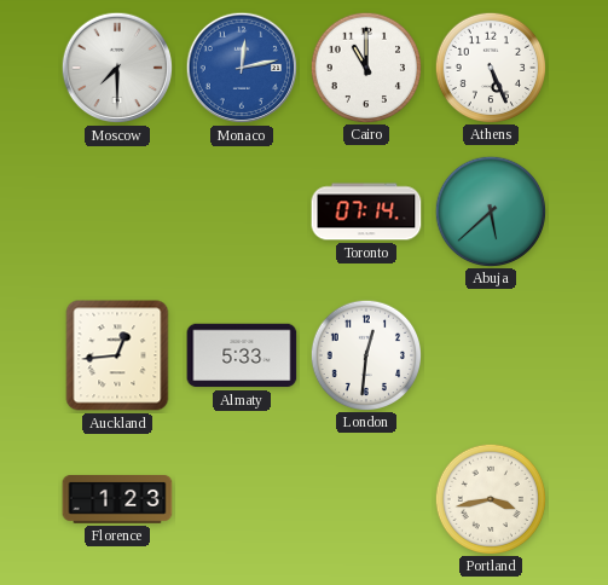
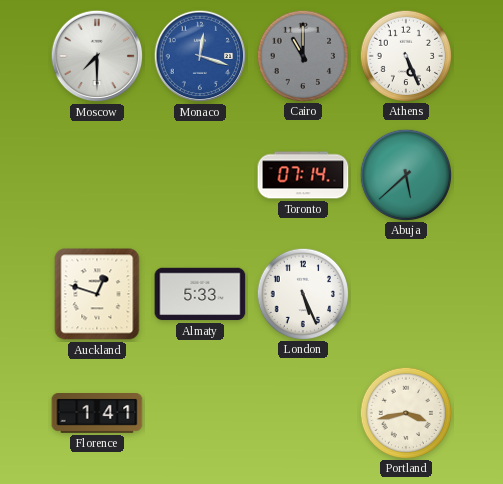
Monaco: 12:13 -> 12:18 (200, 56)
Cairo dial: white -> grey (302, 55)
Auckland: 12:44 -> 12:48 (97, 294)
London: 12:31 -> 5:26 (302, 293)
Florence: 1:23 -> 1:41 (97, 414)
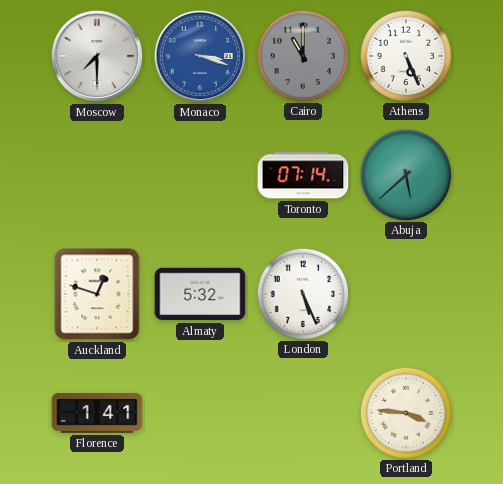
Monaco: 12:18 -> 3:18 (200, 56)
Almaty: 5:33 -> 5:32 (200, 294)
Portland: 3:43 -> 3:46 (405, 412)
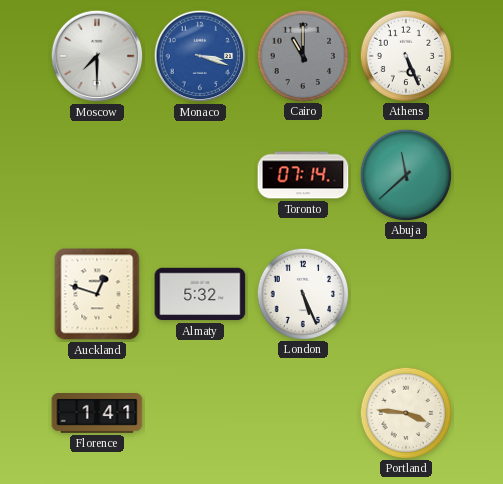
Abuja: 5:38 -> 11:38 (405, 174)
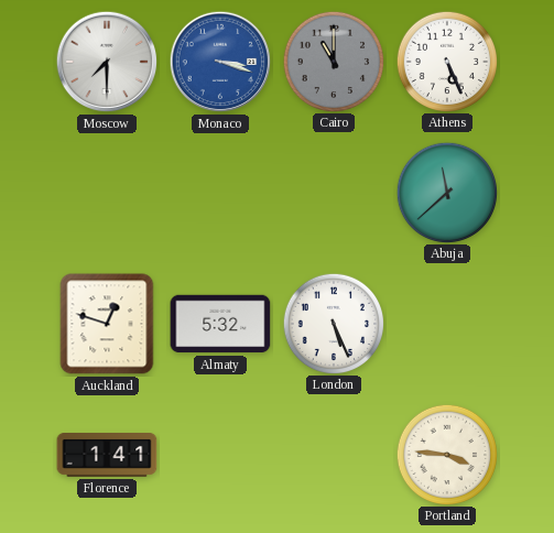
Toronto: 07:14 -> none (303, 175)
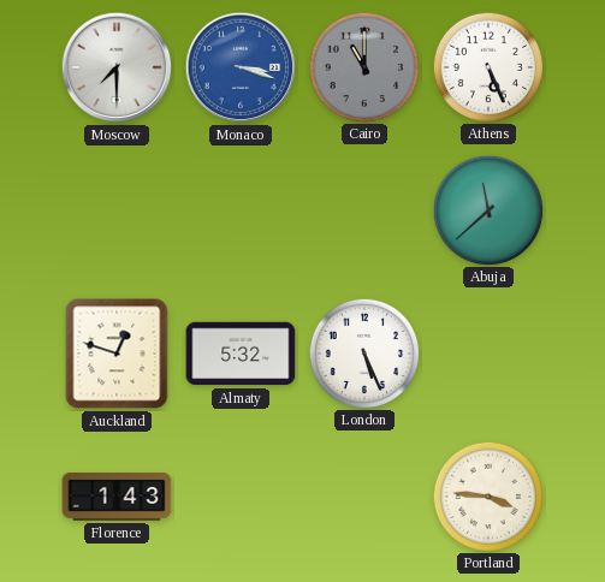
Florence: 1:41 -> 1:43 (117, 498)
